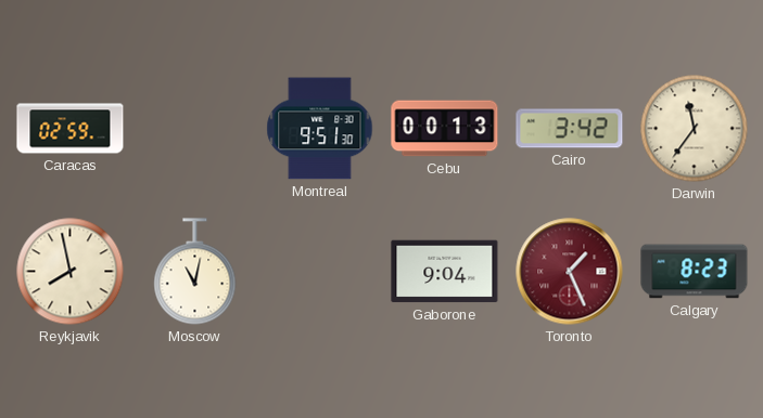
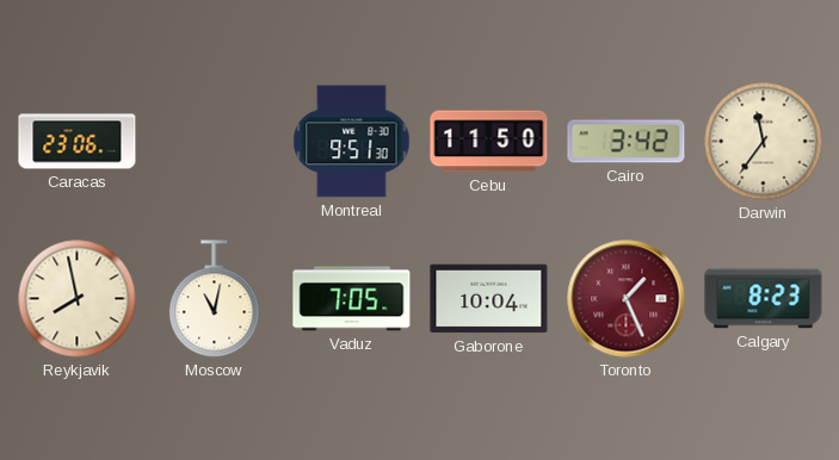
Caracas: 02:59 -> 23:06 (78, 142)
Cebu: 00:13 -> 11:50 (489, 142)
Vaduz: none -> 7:05 (352, 299)
Gaborone: 9:04 -> 10:04 (489, 299)
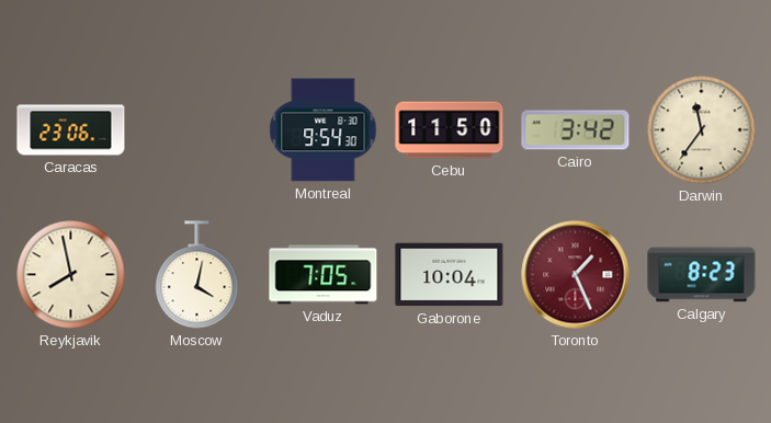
Montreal: 9:51 -> 9:54 (324, 130)
Moscow: 11:02 -> 4:02 (197, 275)
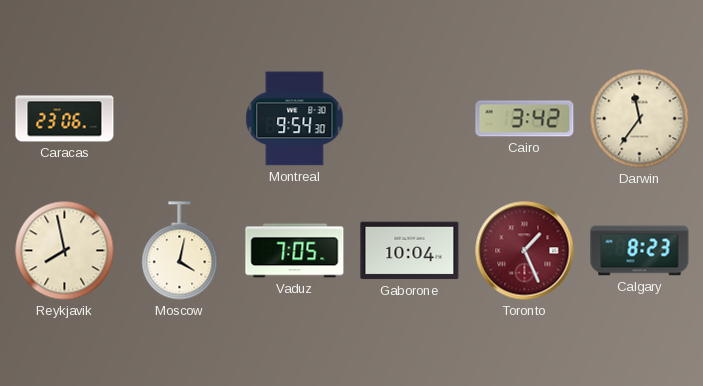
Cebu: 11:50 -> none (450, 130)
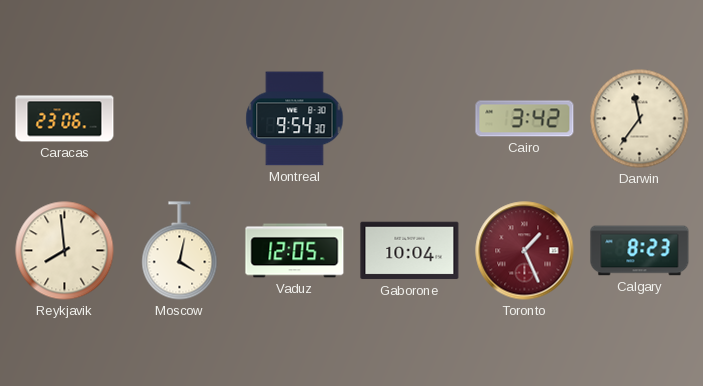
Reykjavik: 7:58 -> 7:59 (65, 251)
Vaduz: 7:05 -> 12:05 (295, 251)
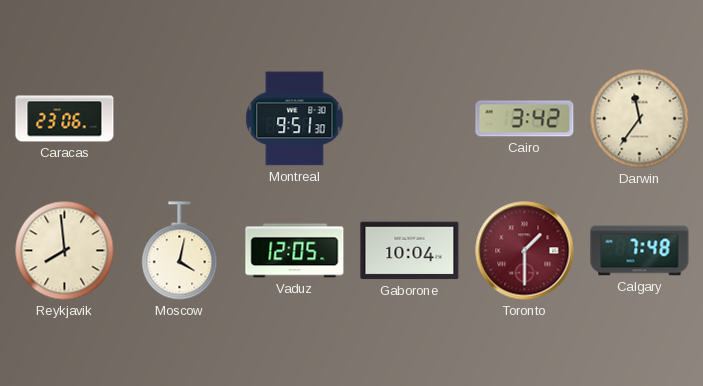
Montreal: 9:54 -> 9:51 (295, 119)
Toronto: 1:26 -> 1:30 (525, 251)
Calgary: 8:23 -> 7:48 (640, 251)
